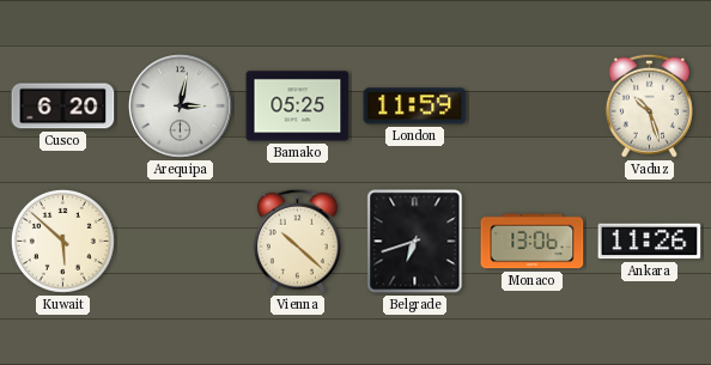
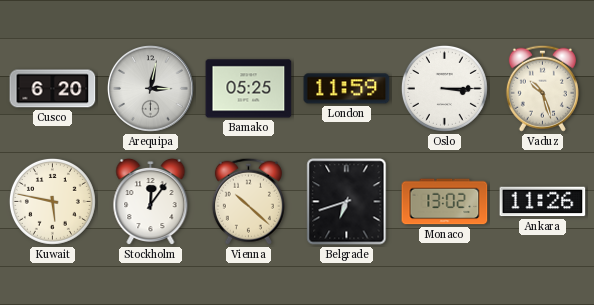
Oslo: none -> 3:15 (444, 88)
Kuwait: 5:52 -> 5:47 (52, 201)
Stockholm: none -> 12:06 (151, 202)
Monaco: 13:06 -> 13:02 (445, 202)
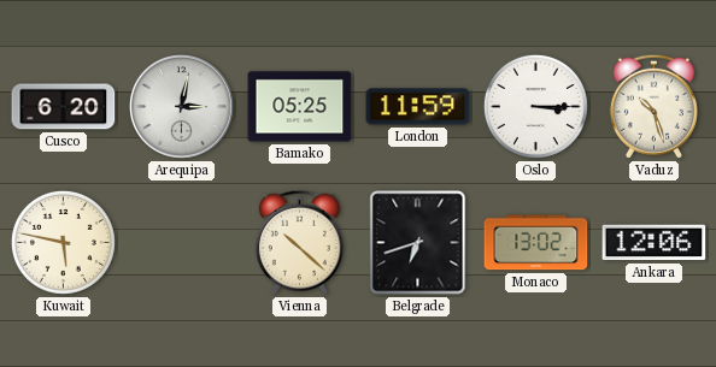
Stockholm: 12:06 -> none (151, 202)
Ankara: 11:26 -> 12:06 (655, 243)
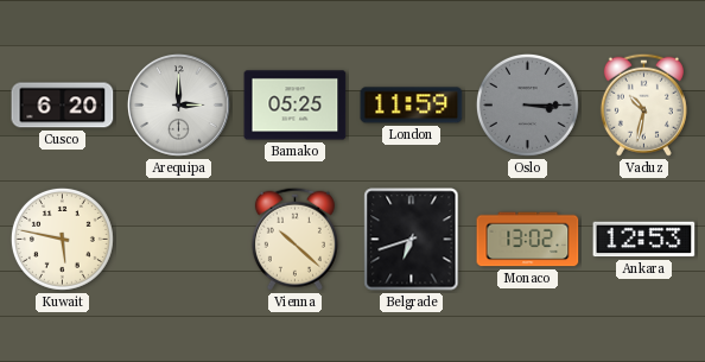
Arequipa: 3:02 -> 3:00 (178, 104)
Oslo dial: white -> grey (527, 104)
Vaduz: 10:27 -> 10:32 (643, 104)
Ankara: 12:06 -> 12:53 (644, 240)
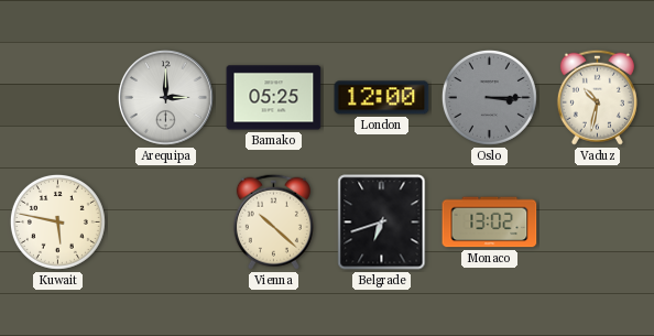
Cusco: 6:20 -> none (63, 106)
London: 11:59 -> 12:00 (382, 98)
Ankara: 12:53 -> none (644, 240)
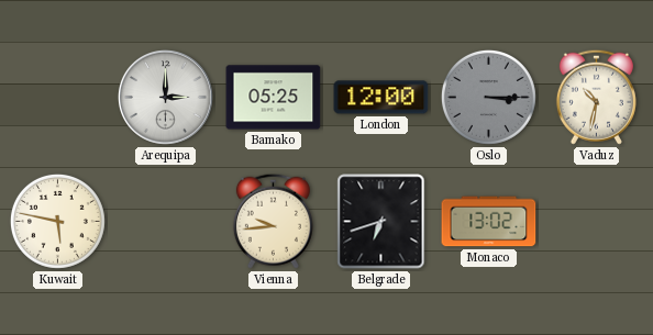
Vienna: 10:22 -> 9:44 (273, 221)
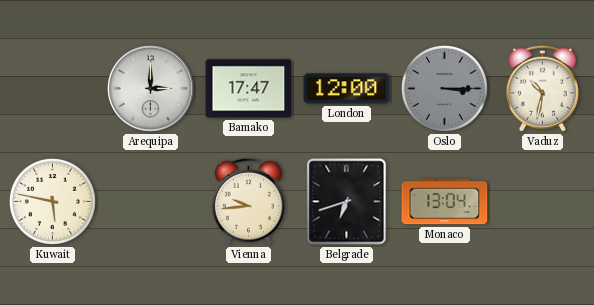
Bamako: 05:25 -> 17:47 (249, 89)
Monaco: 13:02 -> 13:04 (445, 202)
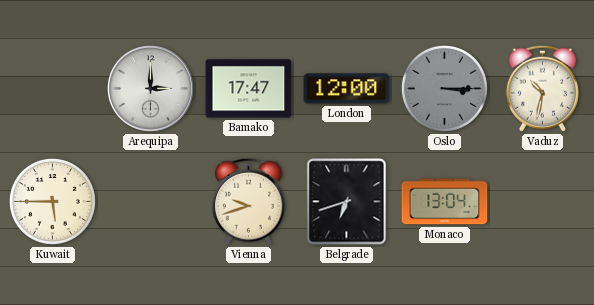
Kuwait: 5:47 -> 5:45 (52, 201)
Vienna: 9:44 -> 9:42 (248, 201)
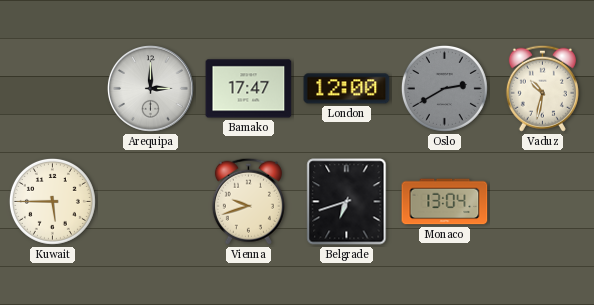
Oslo: 3:15 -> 2:40 (444, 88)
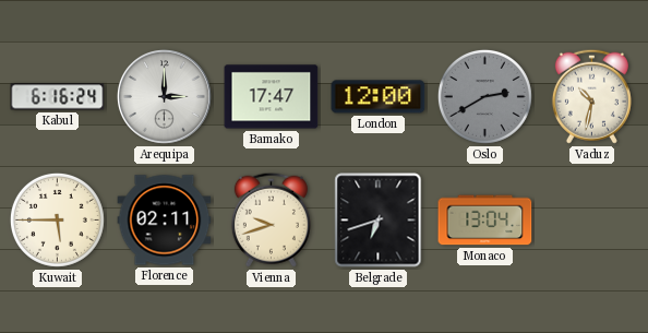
Kabul: none -> 6:16 (58, 97)
Florence: none -> 02:11 (165, 221)
